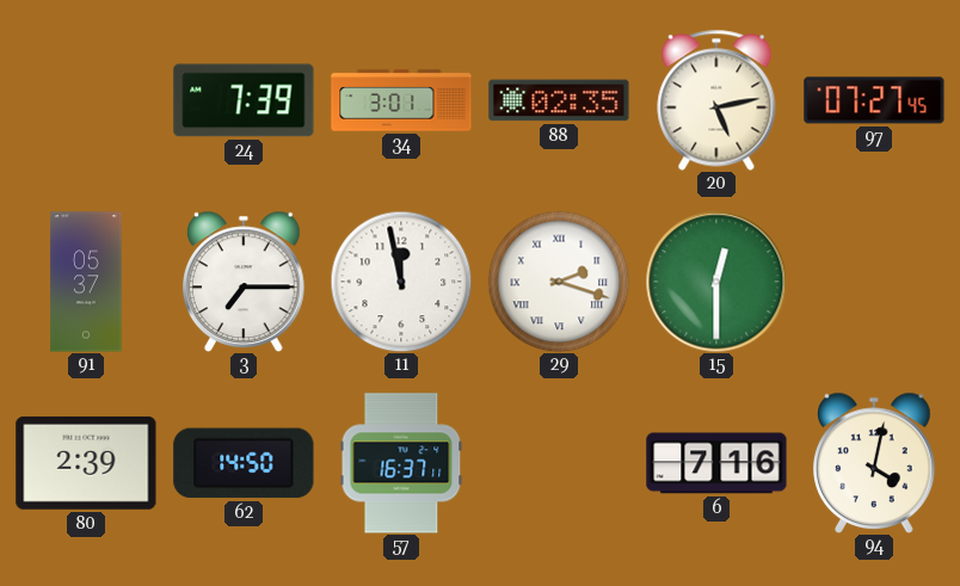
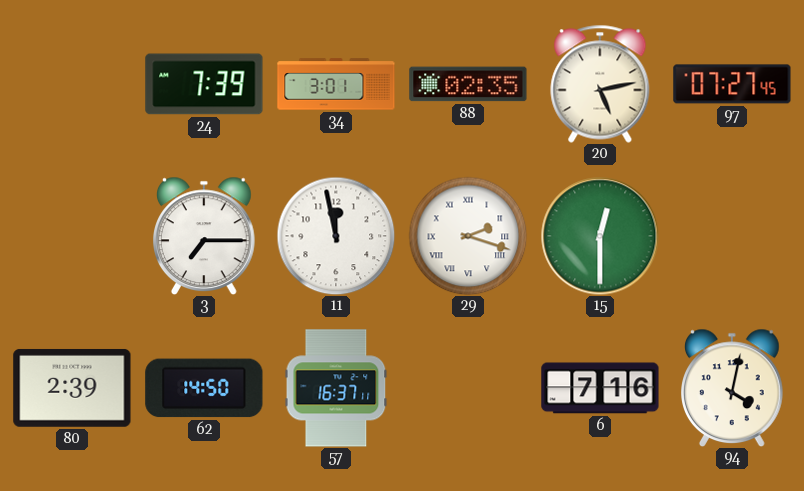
91: 05:37 -> none (86, 282)
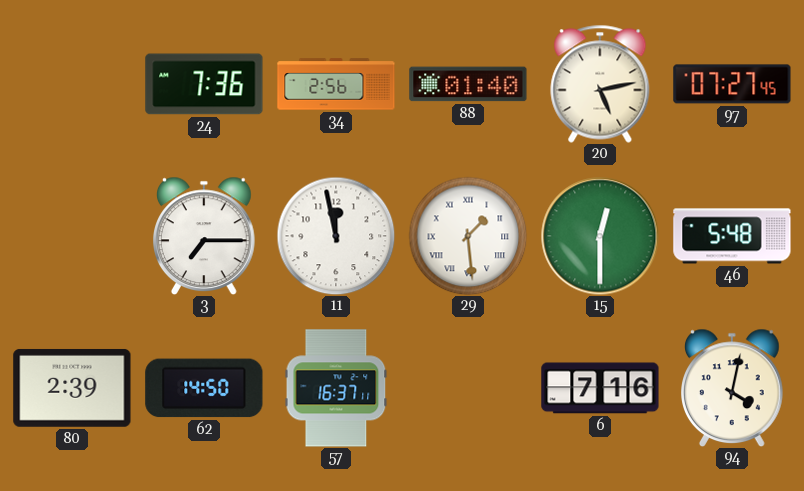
24: 7:39 -> 7:36 (204, 84)
34: 3:01 -> 2:56 (336, 84)
88: 02:35 -> 01:40 (468, 84)
29: 2:18 -> 1:29 (468, 236)
46: none -> 5:48 (732, 236)
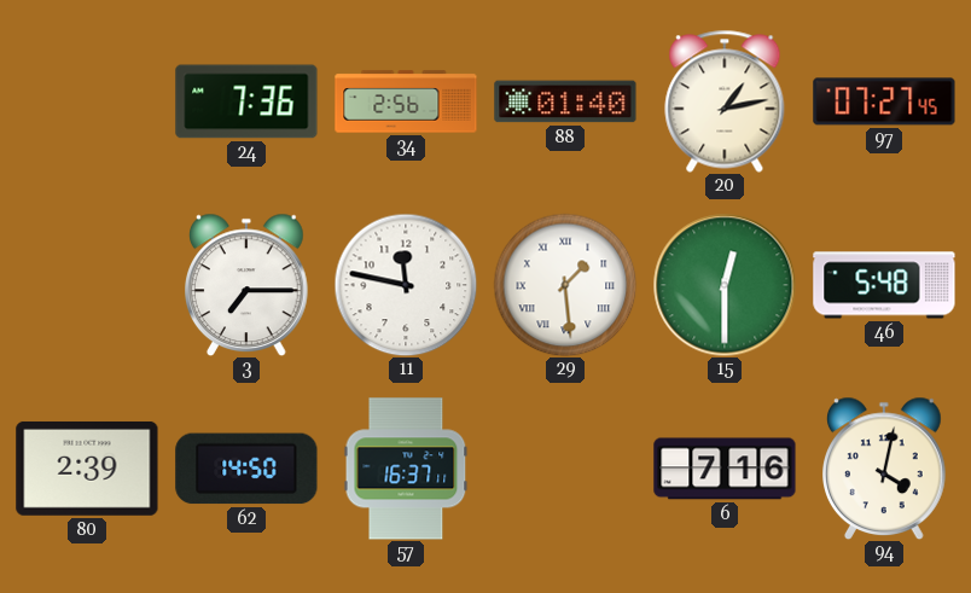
20: 5:13 -> 1:13 (725, 101)
11: 11:58 -> 11:47 (406, 285)
